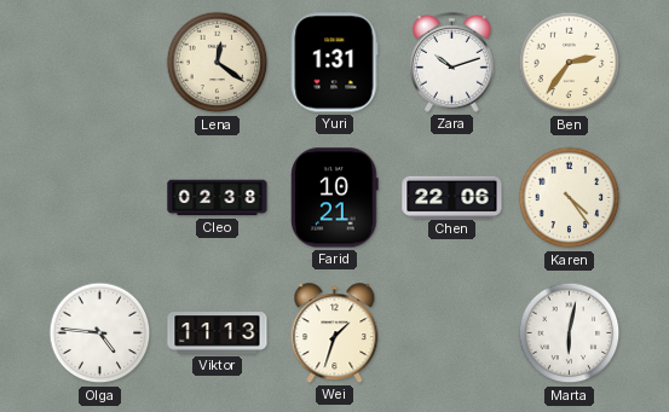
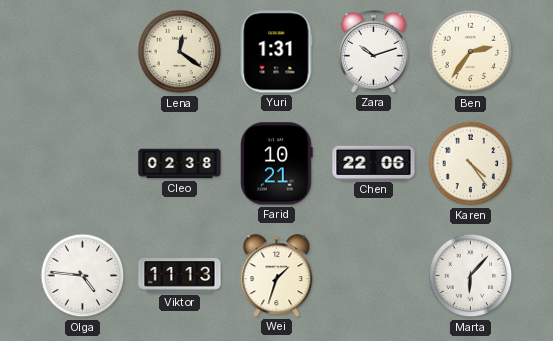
Marta: 6:02 -> 6:07 (471, 276)
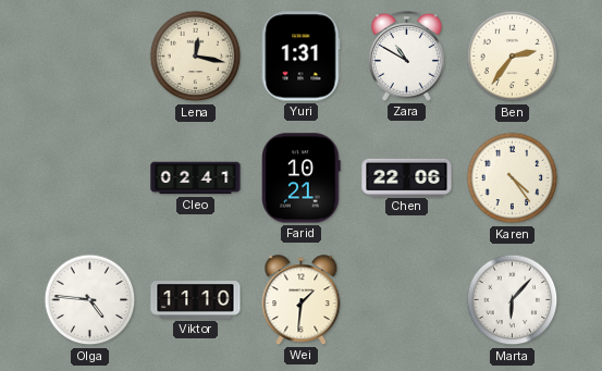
Lena: 12:21 -> 12:17 (196, 57)
Zara: 10:12 -> 10:50 (406, 55)
Cleo: 02:38 -> 02:41 (196, 178)
Viktor: 11:13 -> 11:10 (196, 300)
Wei: 1:33 -> 1:31 (302, 300)
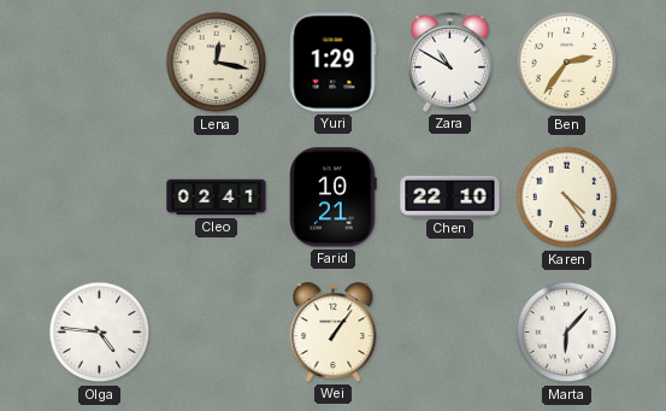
Yuri: 1:31 -> 1:29 (332, 63)
Chen: 22:06 -> 22:10 (450, 196)
Viktor: 11:10 -> none (196, 300)
Wei: 1:31 -> 1:06 (334, 333)
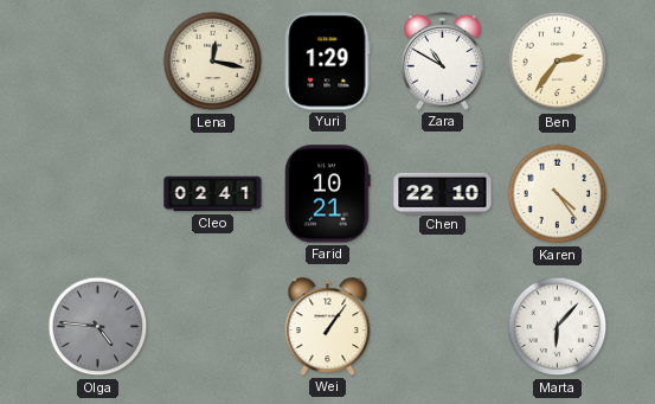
Olga dial: white -> grey (98, 327)
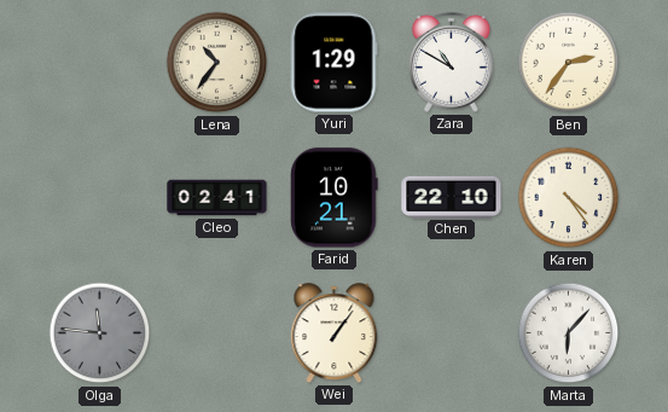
Lena: 12:17 -> 10:36 (217, 63)
Olga: 4:46 -> 11:46 (100, 333)
